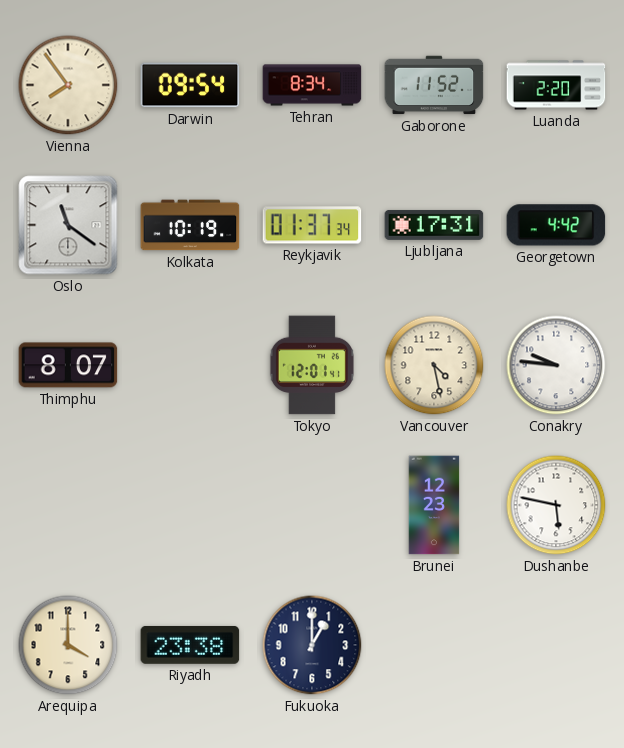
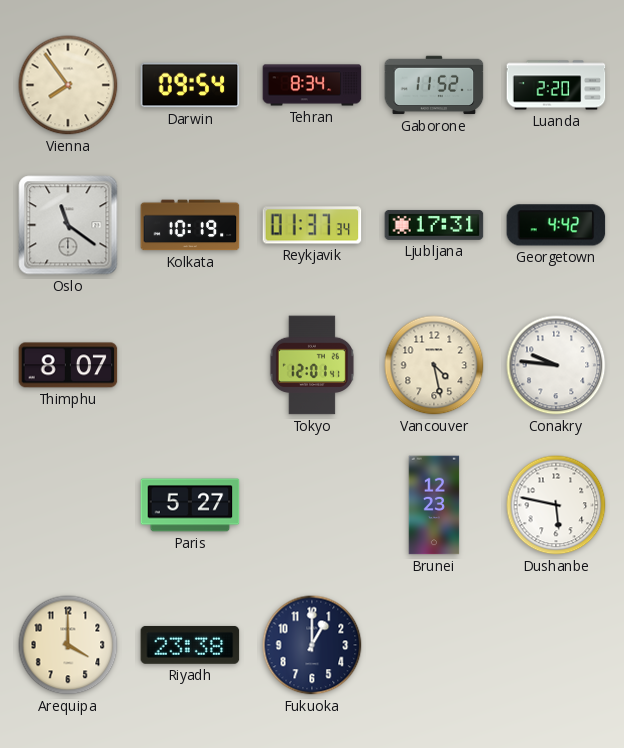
Paris: none -> 5:27 (190, 505)
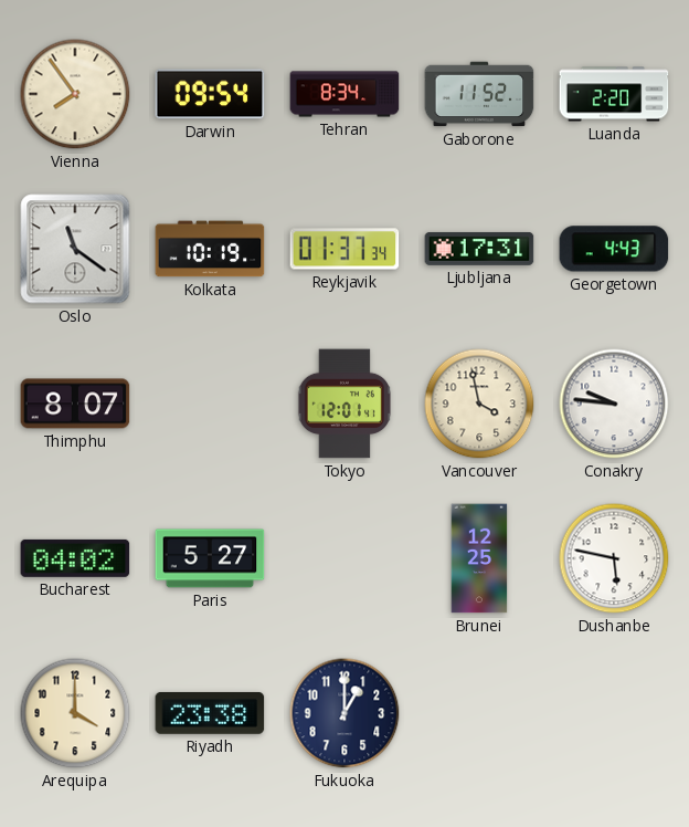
Georgetown: 4:42 -> 4:43 (614, 249)
Vancouver: 4:28 -> 3:58 (479, 404)
Bucharest: none -> 04:02 (75, 558)
Brunei: 12:23 -> 12:25 (479, 558)
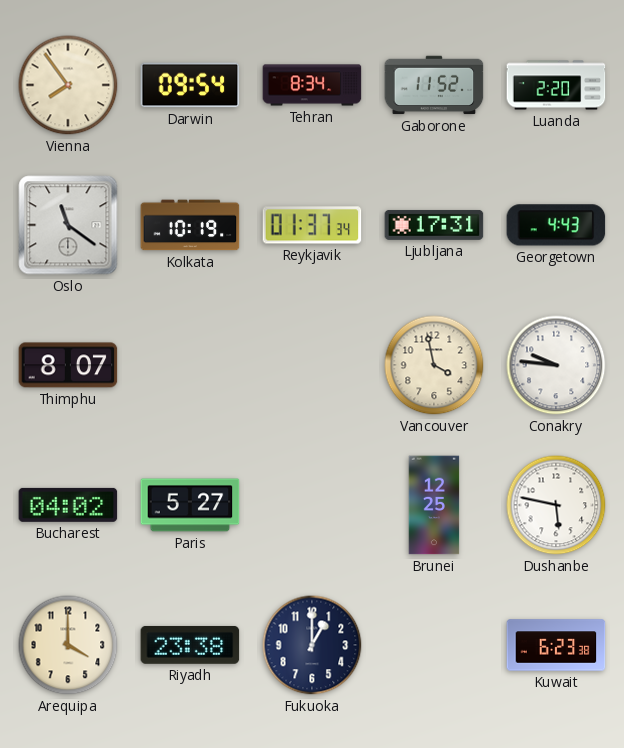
Tokyo: 12:01 -> none (344, 404)
Kuwait: none -> 6:23 (556, 645)
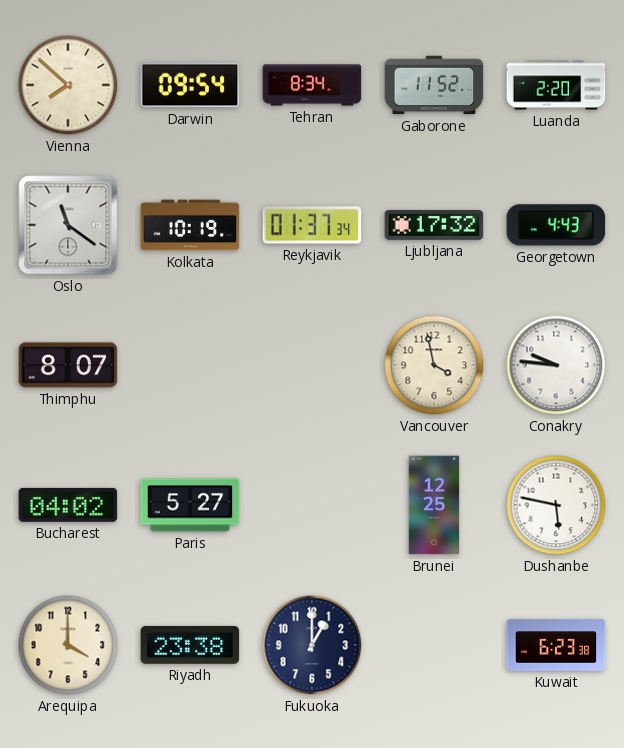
Vienna: 7:54 -> 7:52 (68, 85)
Ljubljana: 17:31 -> 17:32 (434, 225)
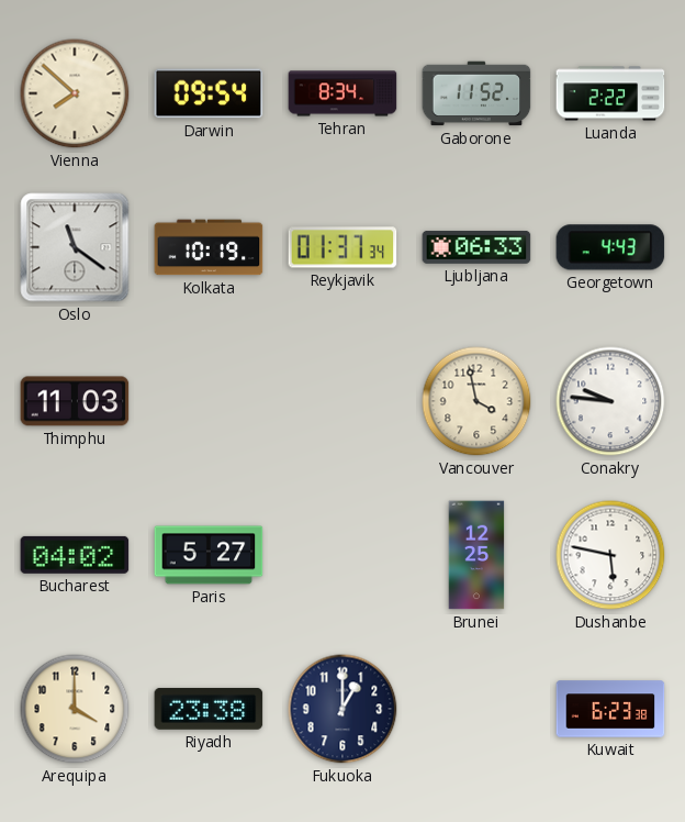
Luanda: 2:20 -> 2:22 (610, 93)
Ljubljana: 17:32 -> 06:33 (476, 247)
Thimphu: 8:07 -> 11:03 (75, 401)
